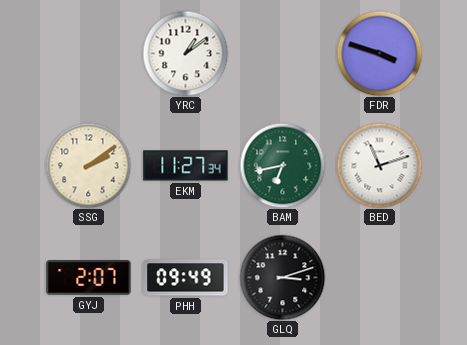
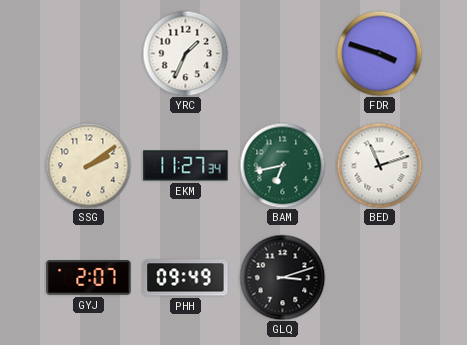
YRC: 1:09 -> 1:34 (185, 53)
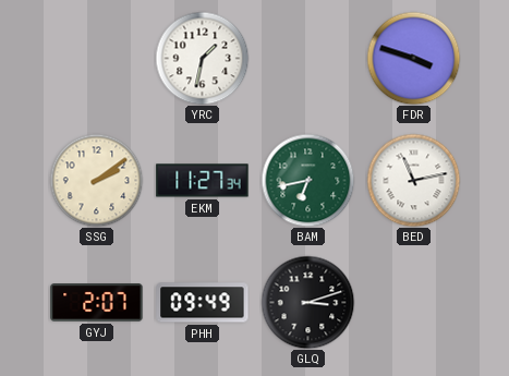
YRC: 1:34 -> 1:32 (202, 58)
BED: 11:12 -> 11:13 (413, 180)
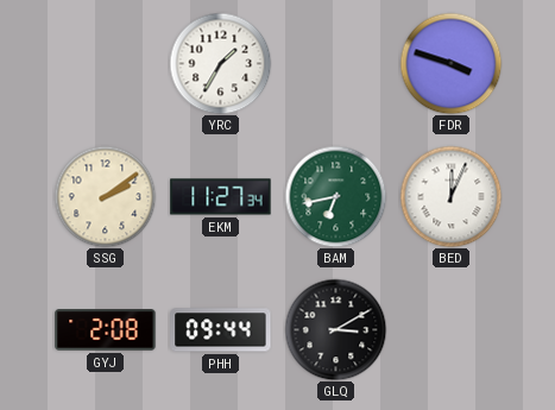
YRC: 1:32 -> 1:35 (220, 63)
BED: 11:13 -> 12:04 (450, 196)
GYJ: 2:07 -> 2:08 (106, 330)
PHH: 09:49 -> 09:44 (221, 330)
GLQ: 3:12 -> 3:10 (335, 329)
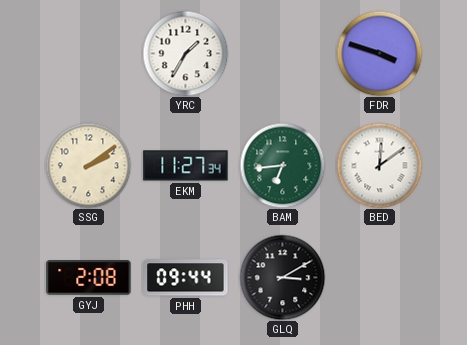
BAM: 6:43 -> 6:44 (282, 165)
BED: 12:04 -> 12:09 (379, 165)
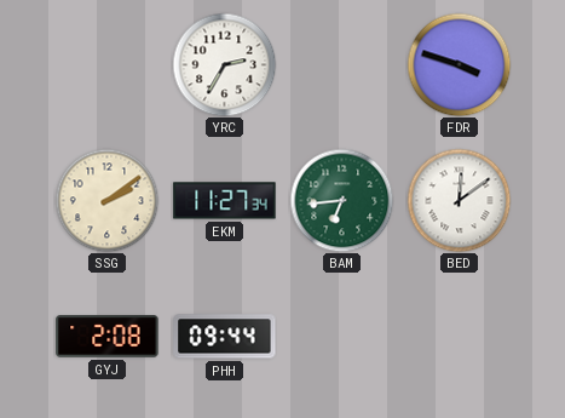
YRC: 1:35 -> 2:35 (224, 64)
GLQ: 3:10 -> none (282, 277)
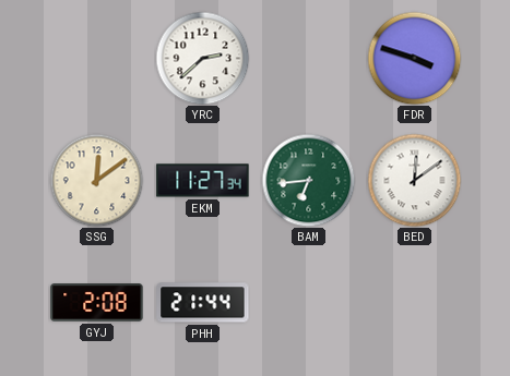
YRC: 2:35 -> 2:38 (202, 58)
SSG: 2:09 -> 12:09 (96, 180)
PHH: 09:44 -> 21:44 (203, 303)
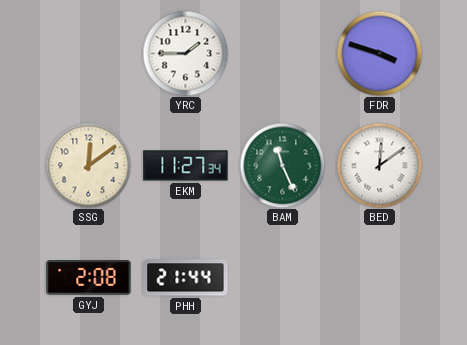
YRC: 2:38 -> 1:45 (185, 53)
BAM: 6:44 -> 11:26 (282, 165)
